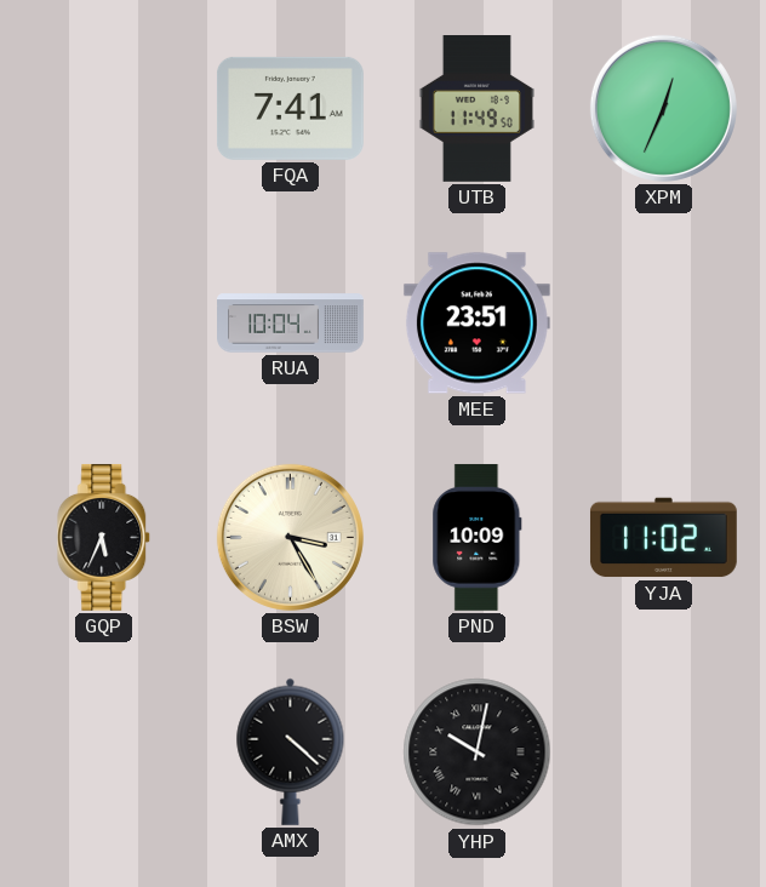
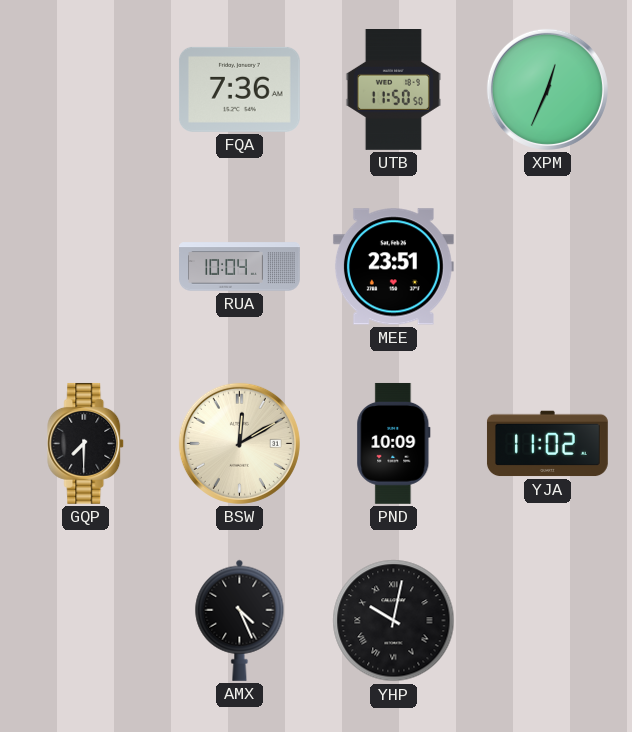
FQA: 7:41 -> 7:36 (239, 89)
UTB: 11:49 -> 11:50 (393, 90)
GQP: 5:34 -> 7:30 (86, 443)
BSW: 3:25 -> 12:10 (239, 443)
AMX: 4:22 -> 4:26 (240, 620)
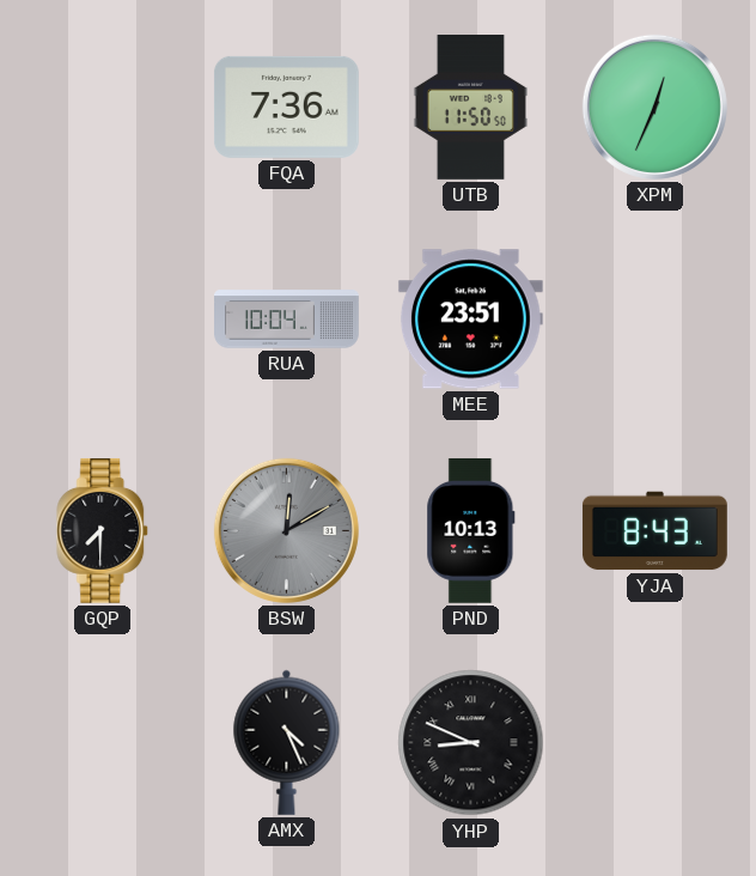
BSW dial: cream -> grey (286, 530)
PND: 10:09 -> 10:13 (471, 530)
YJA: 11:02 -> 8:43 (654, 531)
YHP: 10:02 -> 8:49 (471, 743)
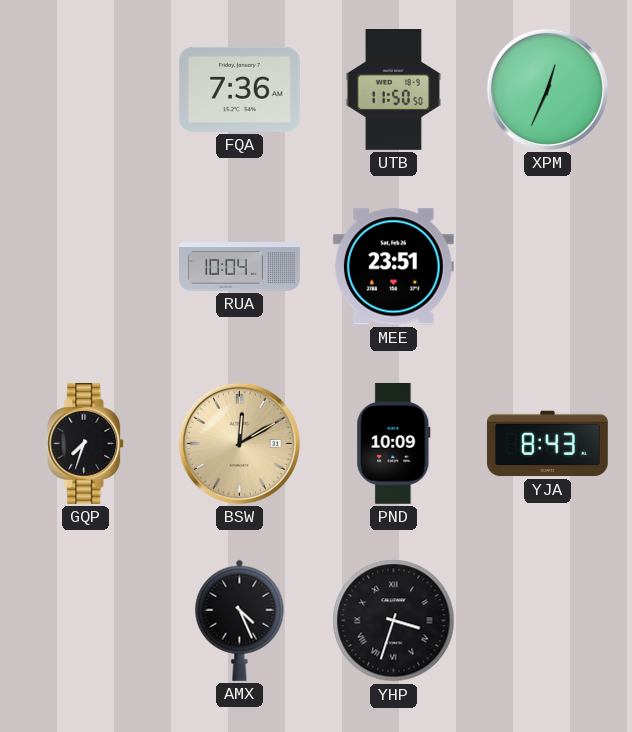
GQP: 7:30 -> 7:33 (86, 443)
BSW dial: grey -> champagne (239, 443)
PND: 10:13 -> 10:09 (394, 443)
YHP: 8:49 -> 3:33 (394, 621)
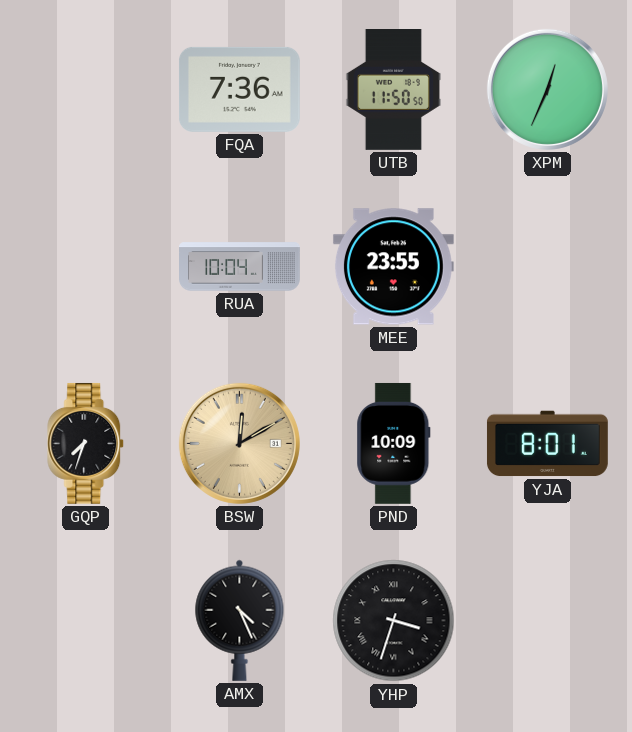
MEE: 23:51 -> 23:55 (393, 267)
YJA: 8:43 -> 8:01 (547, 444)
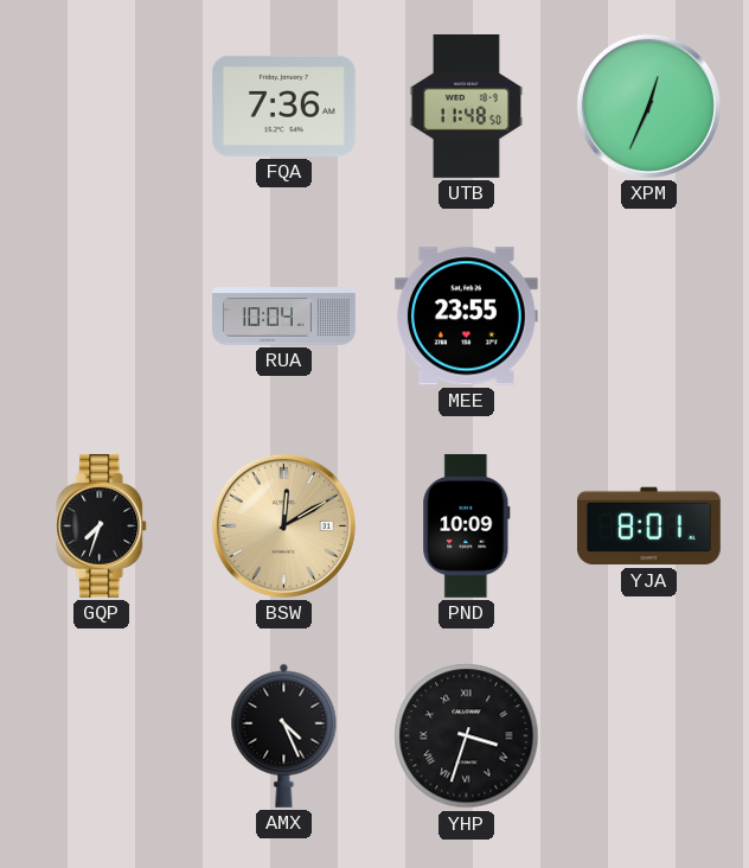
UTB: 11:50 -> 11:48 (466, 107)
